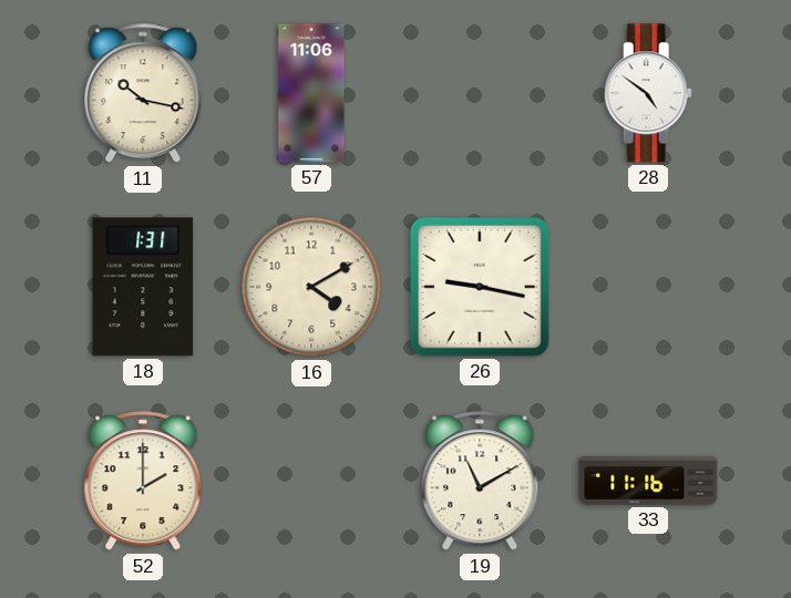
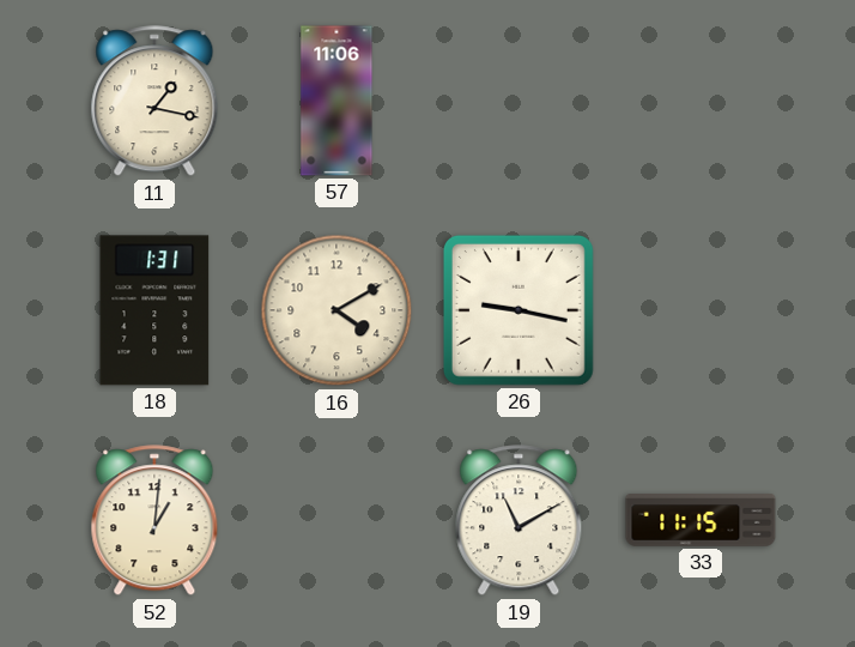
11: 10:17 -> 1:17 (154, 102)
28: 4:51 -> none (648, 93)
52: 2:00 -> 1:01 (154, 521)
33: 11:16 -> 11:15 (701, 520)
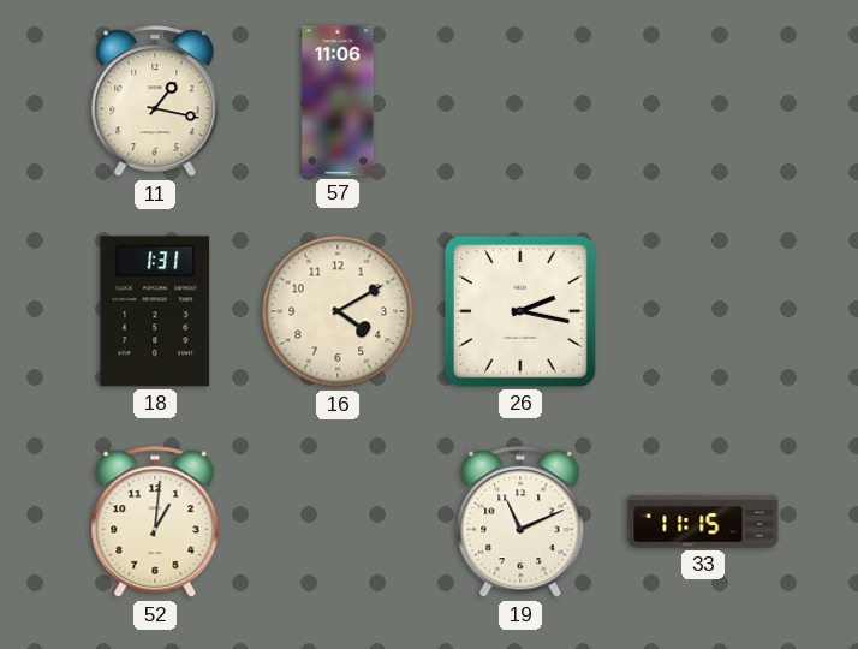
26: 9:17 -> 2:17 (520, 311)
19: 11:10 -> 11:11 (520, 523)
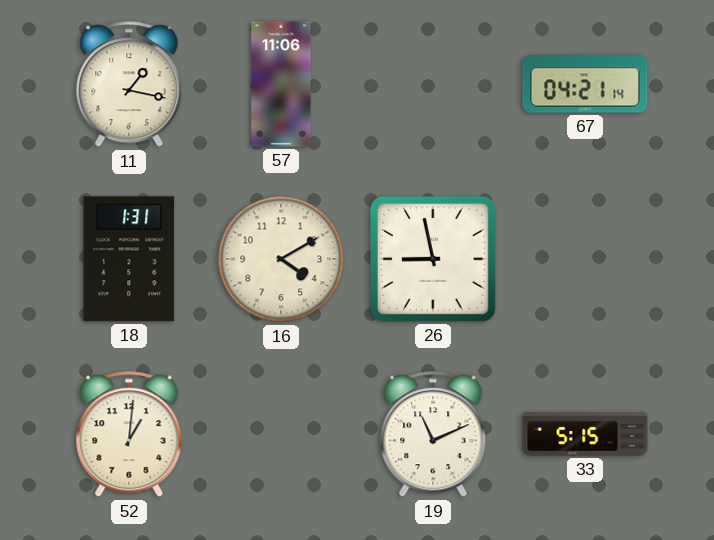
67: none -> 04:21 (585, 84)
26: 2:17 -> 8:58 (433, 259)
33: 11:15 -> 5:15 (585, 434)
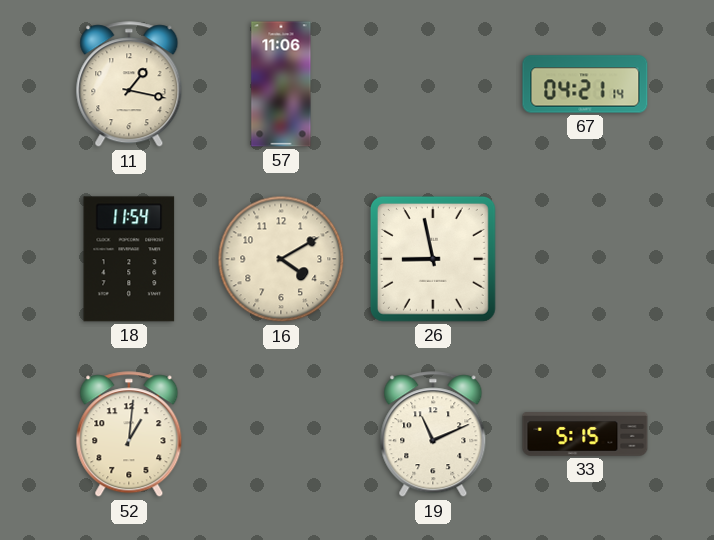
18: 1:31 -> 11:54 (129, 259)
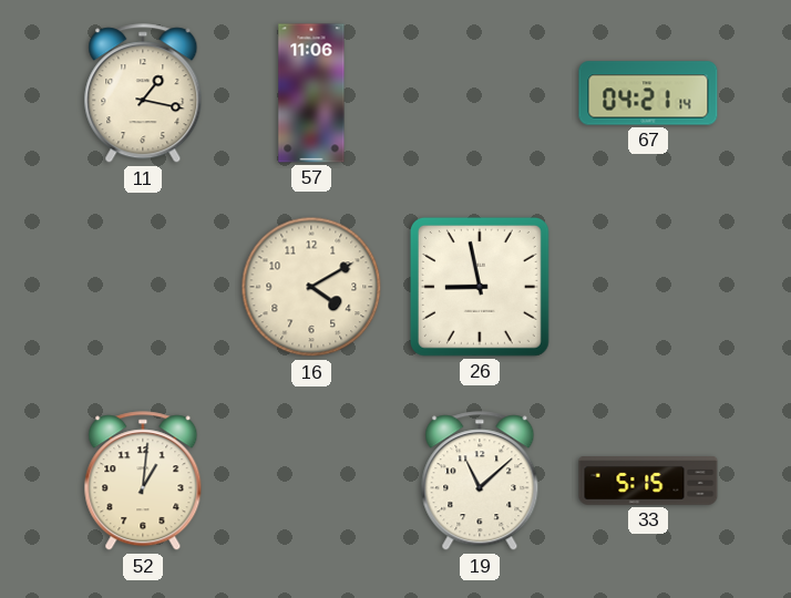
18: 11:54 -> none (129, 259)
19: 11:11 -> 11:08 (480, 482)
